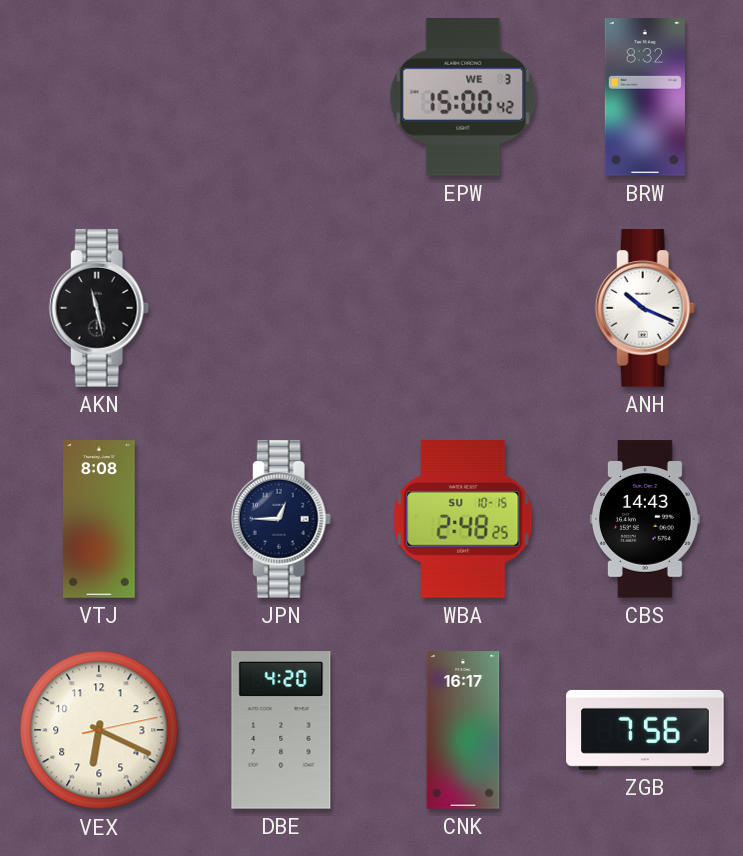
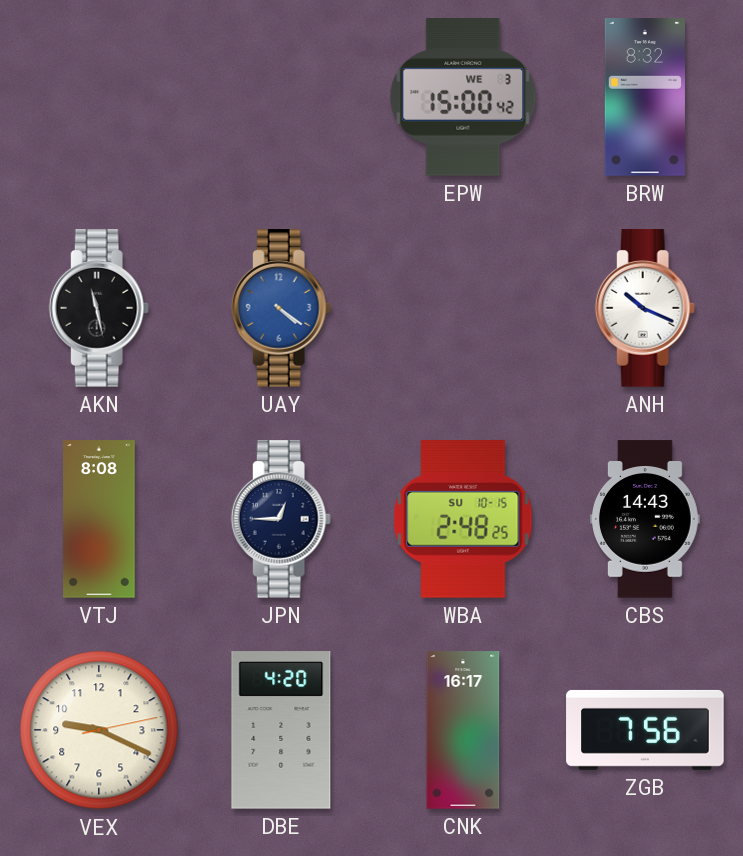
UAY: none -> 4:21 (281, 308)
VEX: 6:19 -> 9:19 (99, 730)
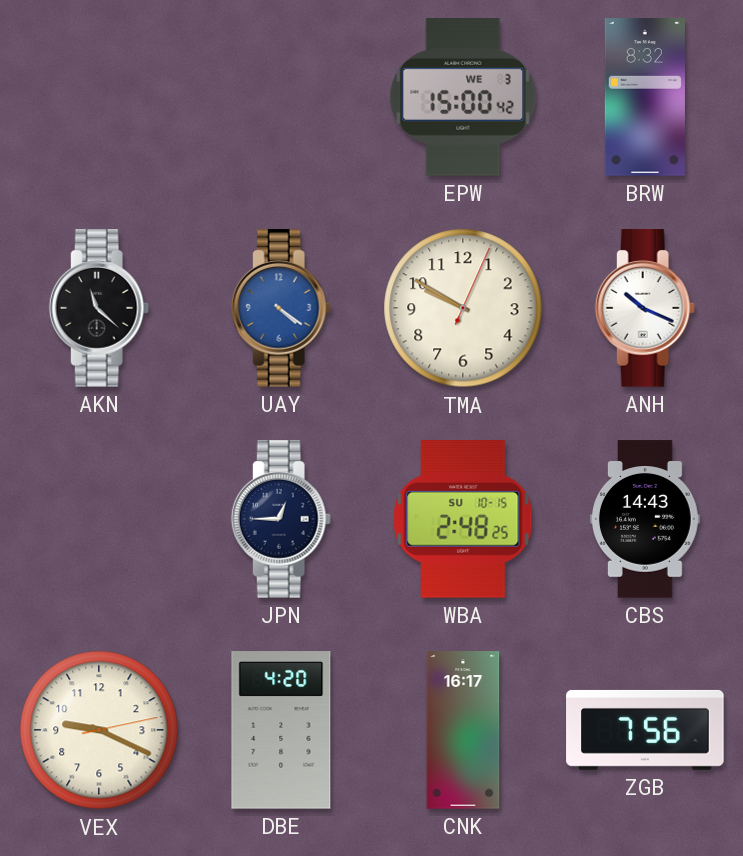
AKN: 11:28 -> 11:22 (99, 308)
TMA: none -> 9:50 (463, 308)
VTJ: 8:08 -> none (100, 519)
